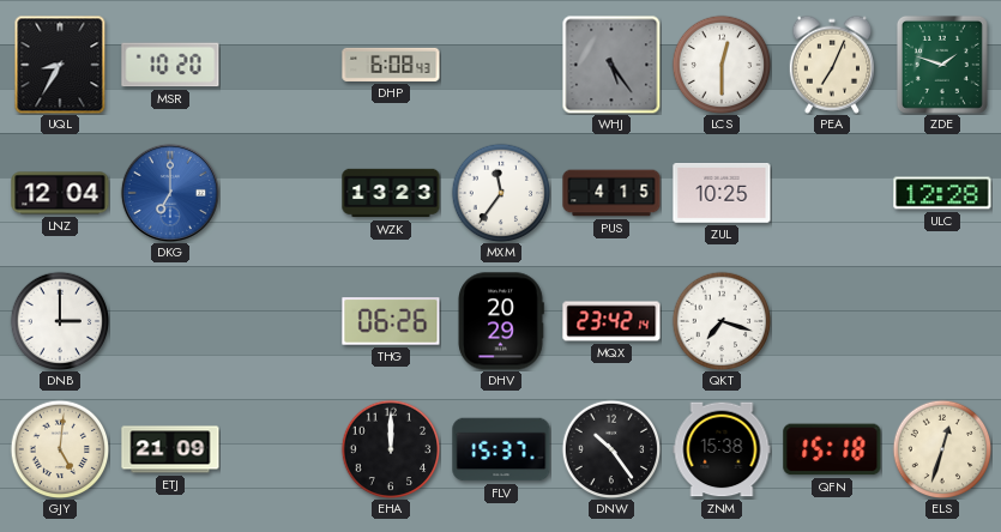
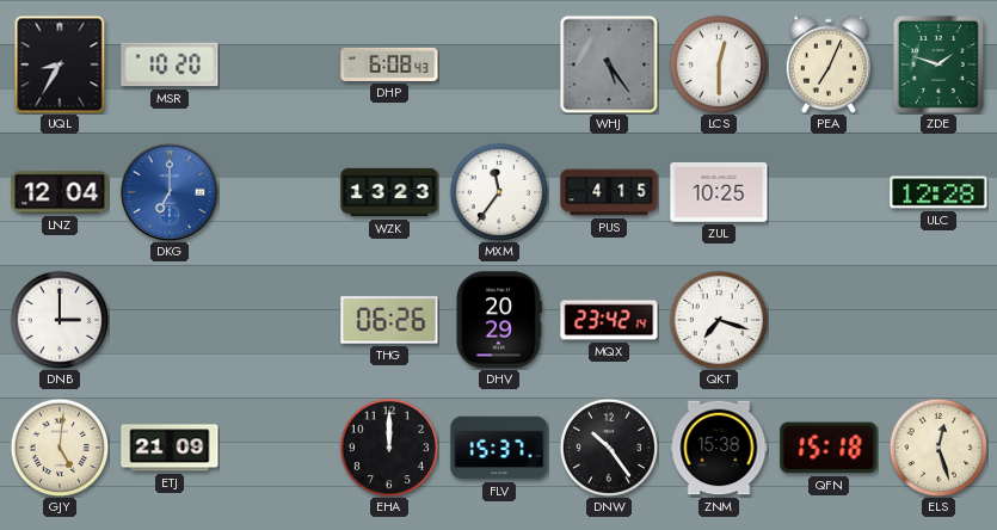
ELS: 12:33 -> 12:27 (938, 448)
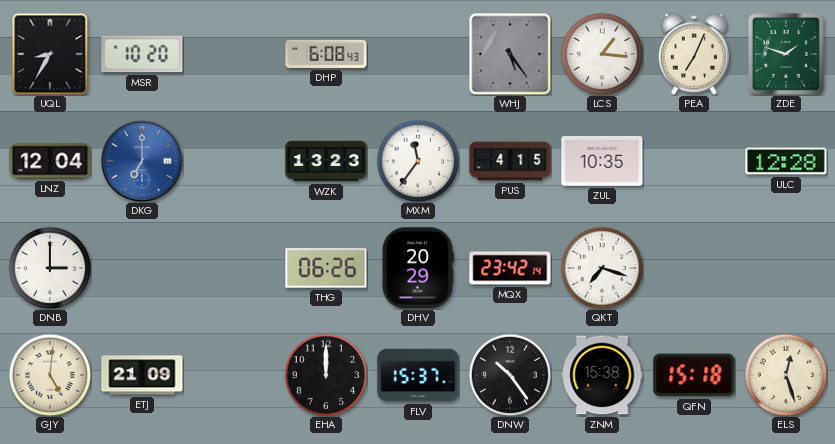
LCS: 12:30 -> 1:16 (602, 54)
ZUL: 10:25 -> 10:35 (602, 162)
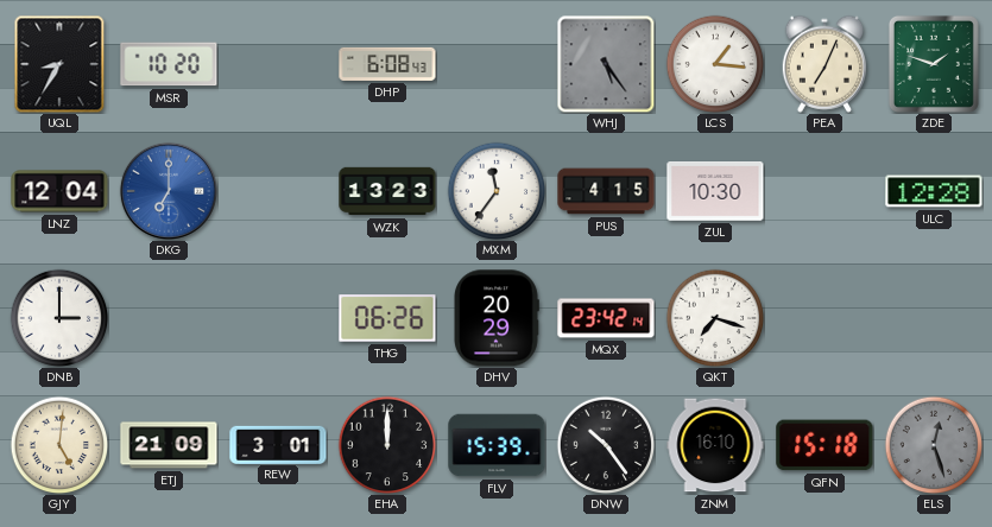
ZUL: 10:35 -> 10:30 (715, 192)
REW: none -> 3:01 (278, 444)
FLV: 15:37 -> 15:39 (497, 445)
ZNM: 15:38 -> 16:10 (715, 445)
ELS dial: cream -> grey (934, 445)
